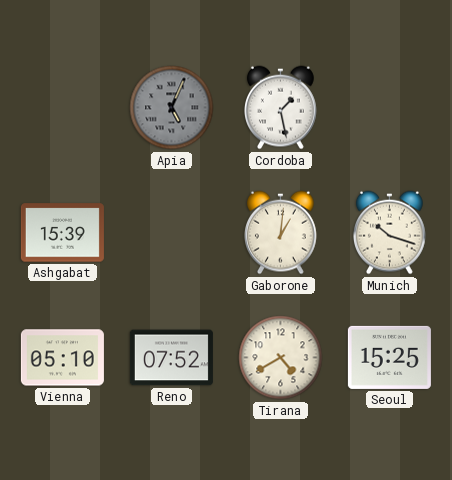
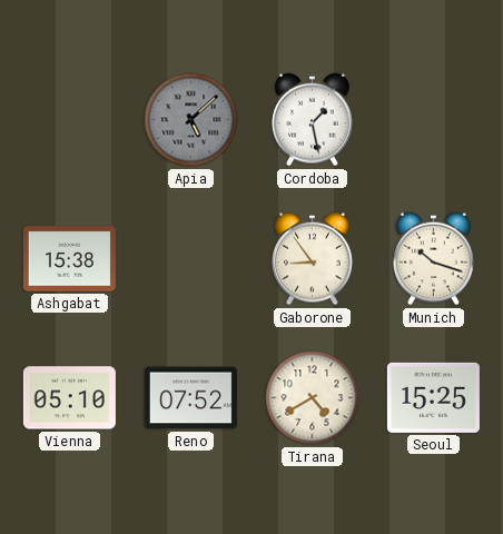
Apia: 5:04 -> 5:08 (191, 120)
Ashgabat: 15:39 -> 15:38 (69, 259)
Gaborone: 1:01 -> 8:54 (313, 259)
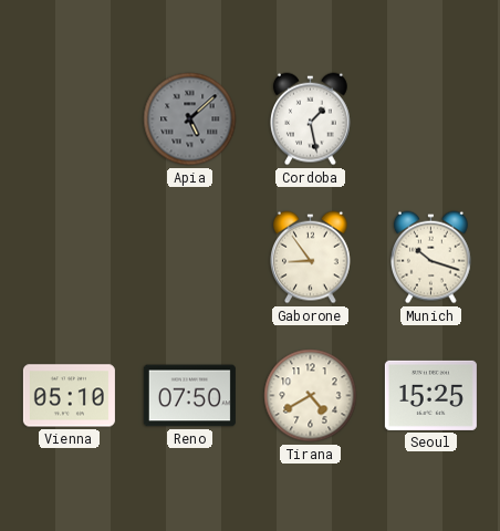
Ashgabat: 15:38 -> none (69, 259)
Reno: 07:52 -> 07:50 (189, 396)
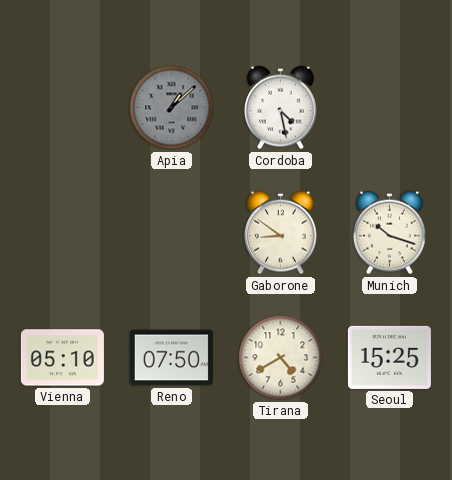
Apia: 5:08 -> 1:08 (172, 108)
Cordoba: 1:28 -> 4:28 (281, 108)
Gaborone: 8:54 -> 8:51 (281, 233)
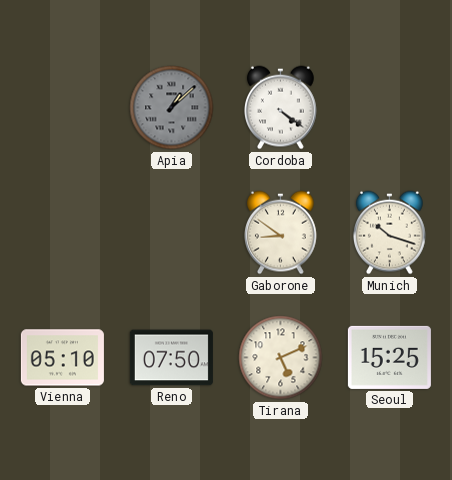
Cordoba: 4:28 -> 4:21 (281, 108)
Tirana: 4:40 -> 5:11 (281, 358)
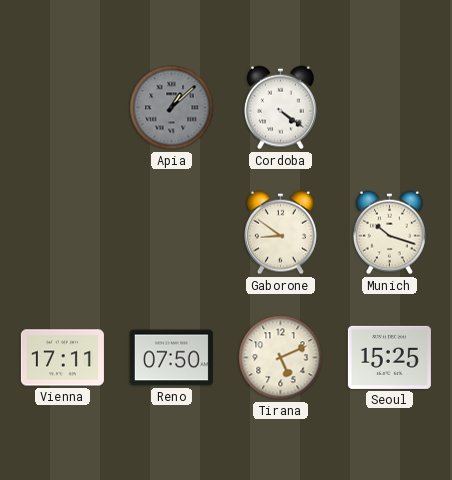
Vienna: 05:10 -> 17:11 (62, 358)
